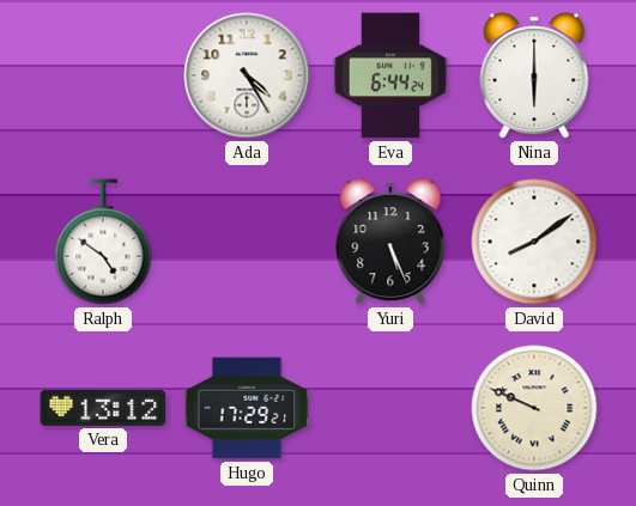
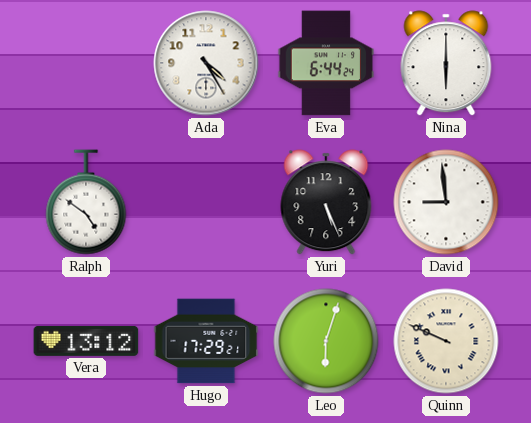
David: 8:09 -> 8:59 (446, 202)
Leo: none -> 6:03 (326, 341)
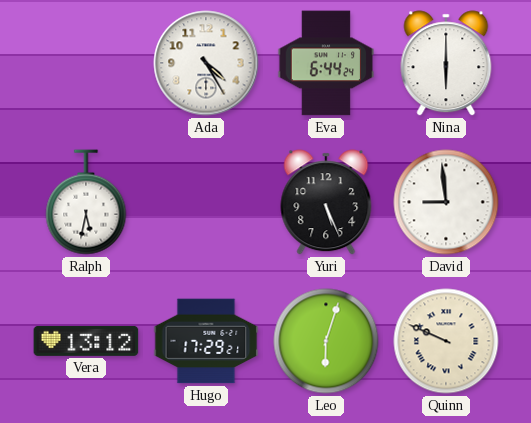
Ralph: 4:51 -> 5:32 (86, 202)
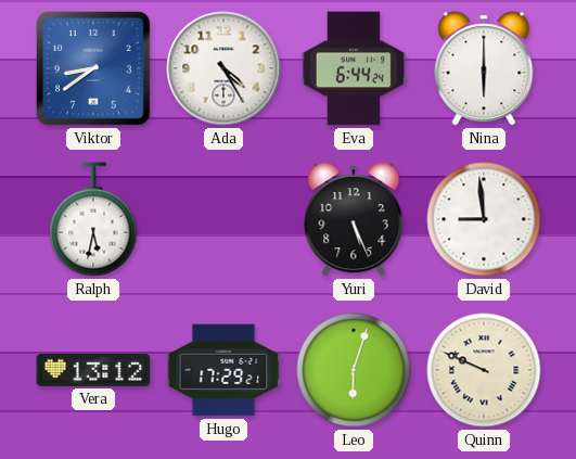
Viktor: none -> 8:39 (94, 69)
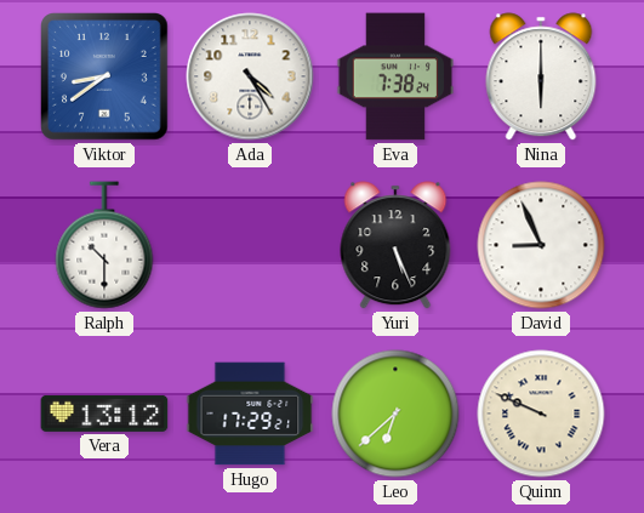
Eva: 6:44 -> 7:38 (395, 76)
Ralph: 5:32 -> 10:30 (104, 245)
David: 8:59 -> 8:56 (541, 245)
Leo: 6:03 -> 6:38 (395, 414)
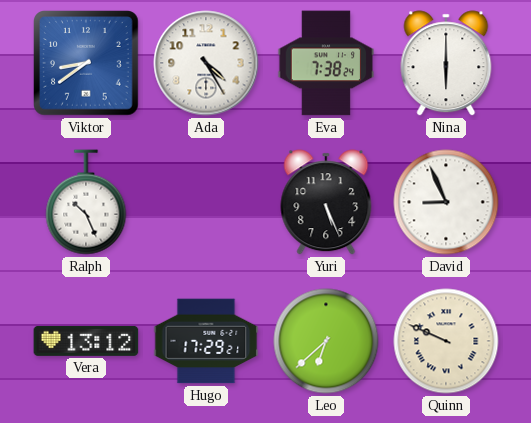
Ralph: 10:30 -> 10:26 (86, 202)
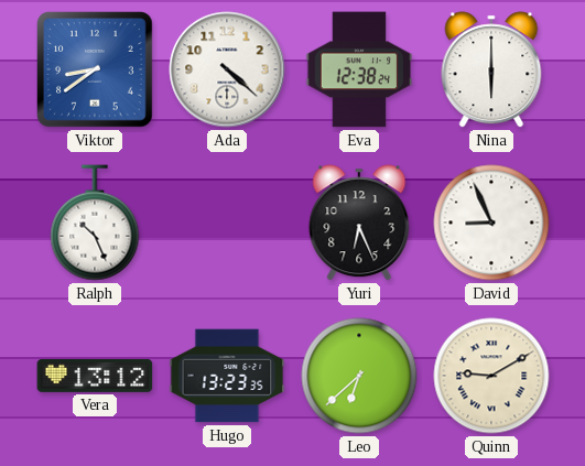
Ada: 4:25 -> 4:22 (227, 69)
Eva: 7:38 -> 12:38 (359, 69)
Yuri: 5:26 -> 6:26 (359, 223)
Hugo: 17:29 -> 13:23 (227, 376)
Quinn: 9:49 -> 9:10 (491, 376)
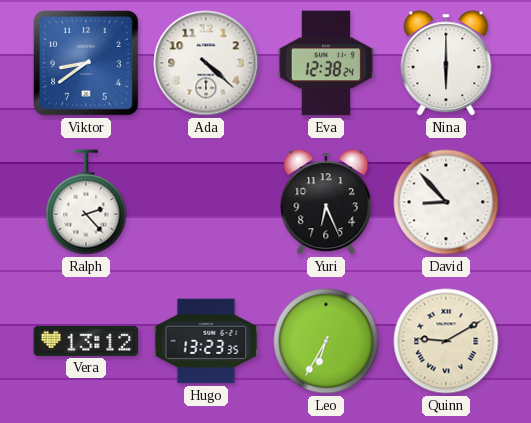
Ralph: 10:26 -> 2:23 (86, 202)
David: 8:56 -> 8:53 (446, 202)
Leo: 6:38 -> 6:35 (326, 341)
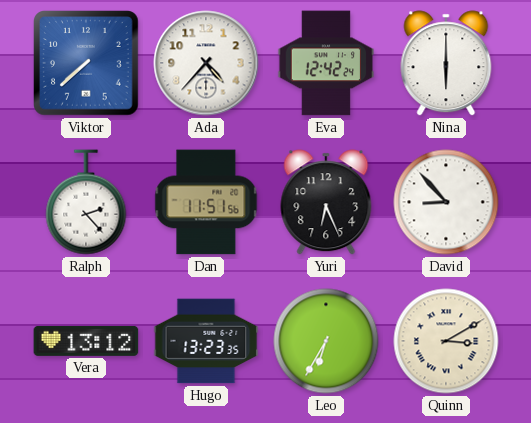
Viktor: 8:39 -> 7:38 (87, 64)
Ada: 4:22 -> 4:37 (206, 63)
Eva: 12:38 -> 12:42 (326, 63)
Dan: none -> 11:51 (206, 202)
Quinn: 9:10 -> 3:10 (446, 341)
